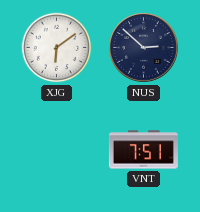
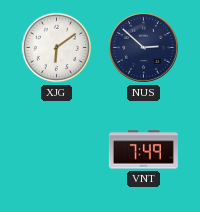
VNT: 7:51 -> 7:49 (143, 150)
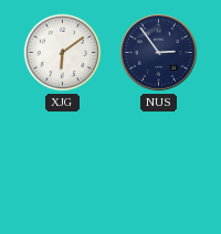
NUS: 2:52 -> 2:54 (158, 52)
VNT: 7:49 -> none (143, 150)
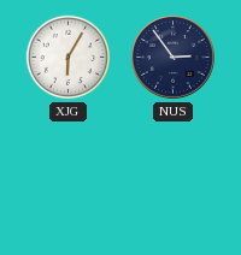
XJG: 6:09 -> 6:05 (69, 58)
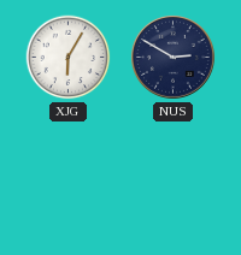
NUS: 2:54 -> 2:50 (172, 57)
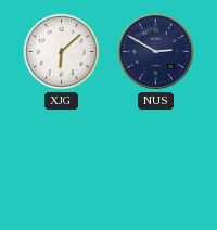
XJG: 6:05 -> 6:08 (62, 52)
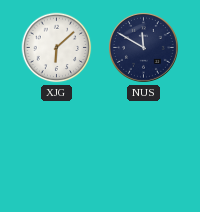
NUS: 2:50 -> 11:50 (143, 47)
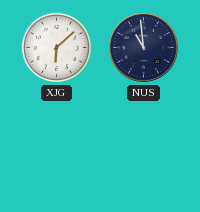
NUS: 11:50 -> 10:59 (143, 47)
